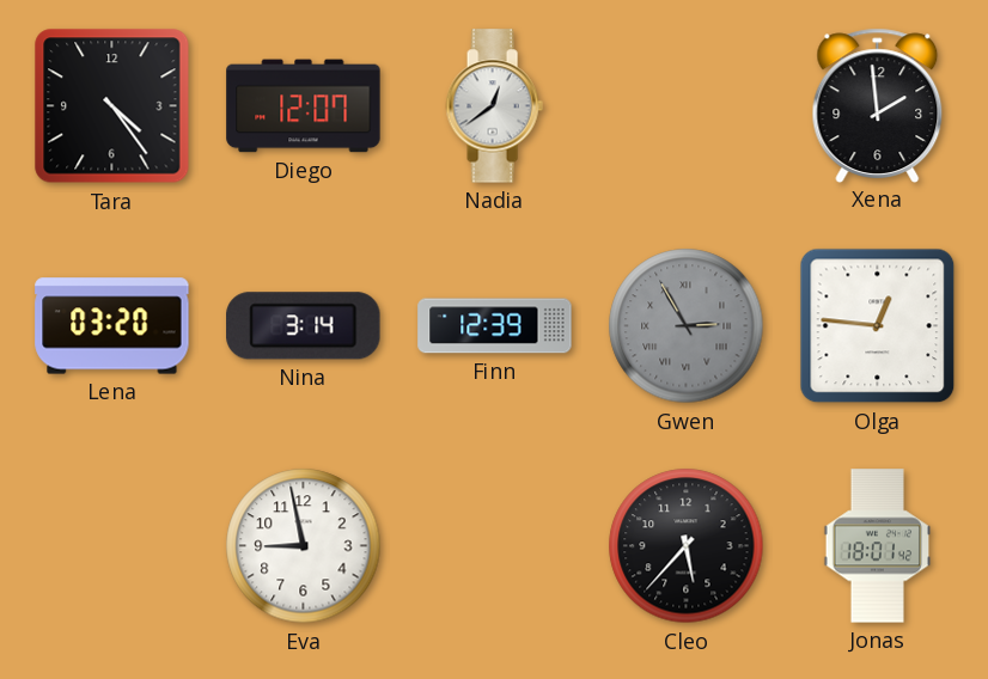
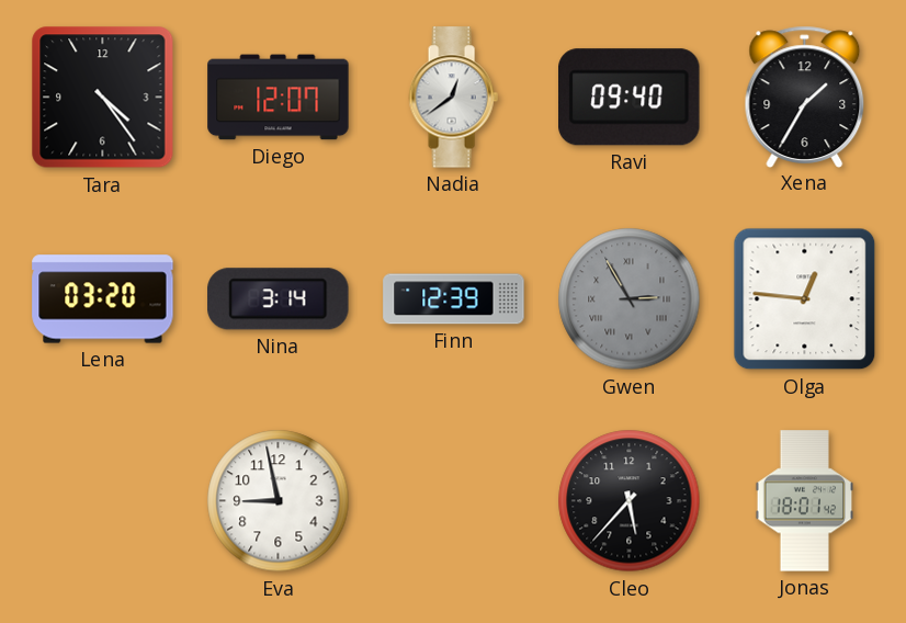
Ravi: none -> 09:40 (630, 98)
Xena: 1:59 -> 1:35 (805, 97)
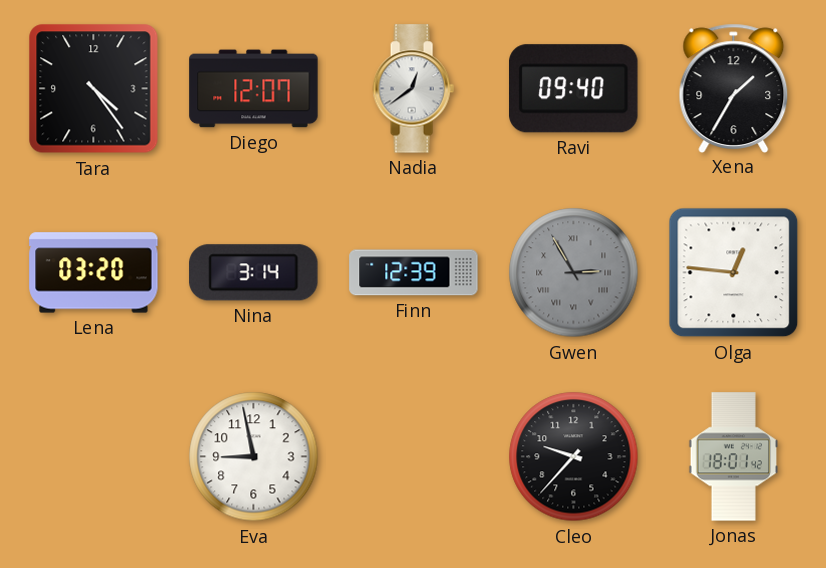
Cleo: 5:37 -> 9:37 (574, 457)
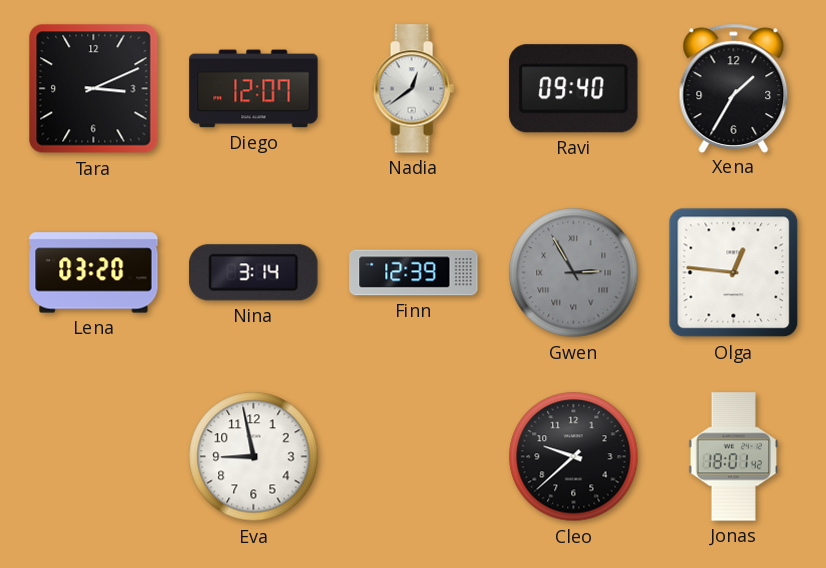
Tara: 4:24 -> 3:11 (94, 89)
Cleo: 9:37 -> 9:38 (574, 457)
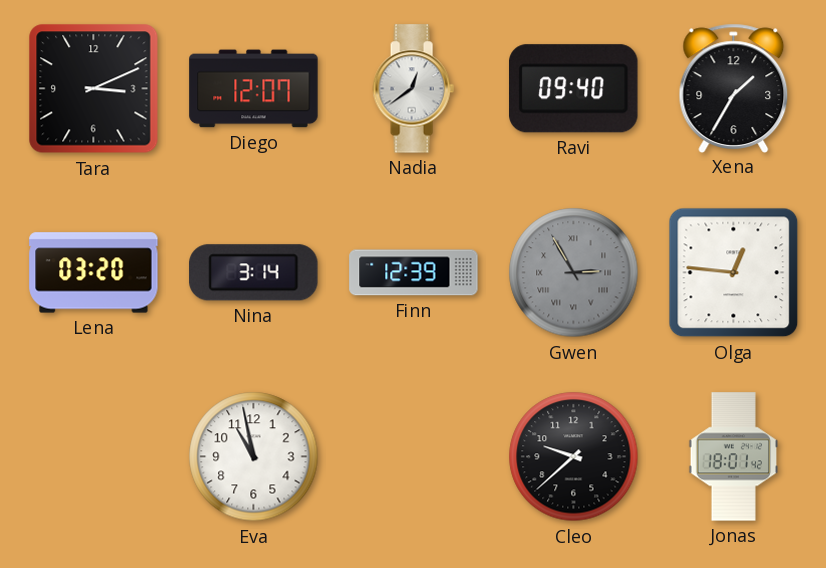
Eva: 8:58 -> 10:58 (254, 457)
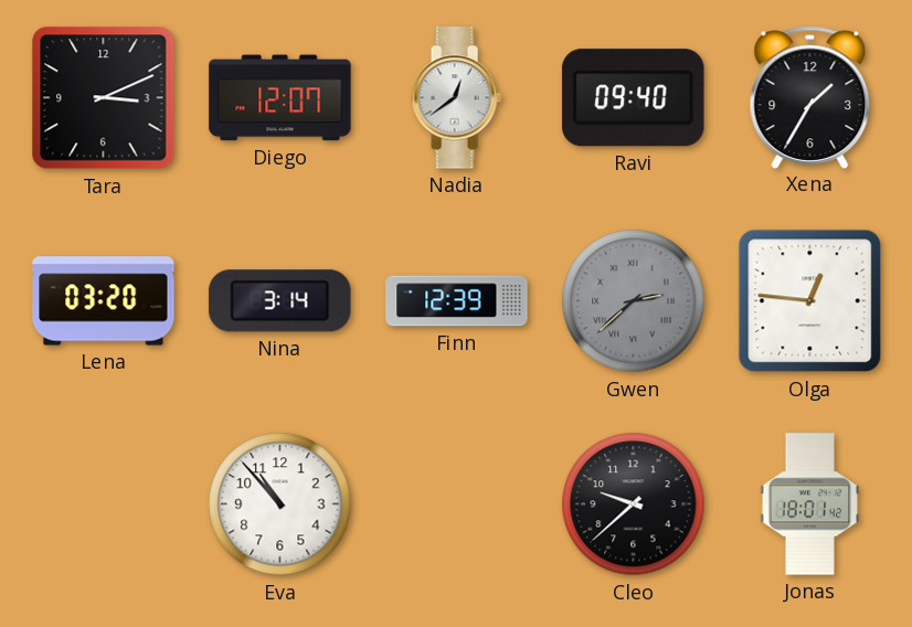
Gwen: 2:55 -> 2:38 (634, 301)
Eva: 10:58 -> 10:53 (280, 504)
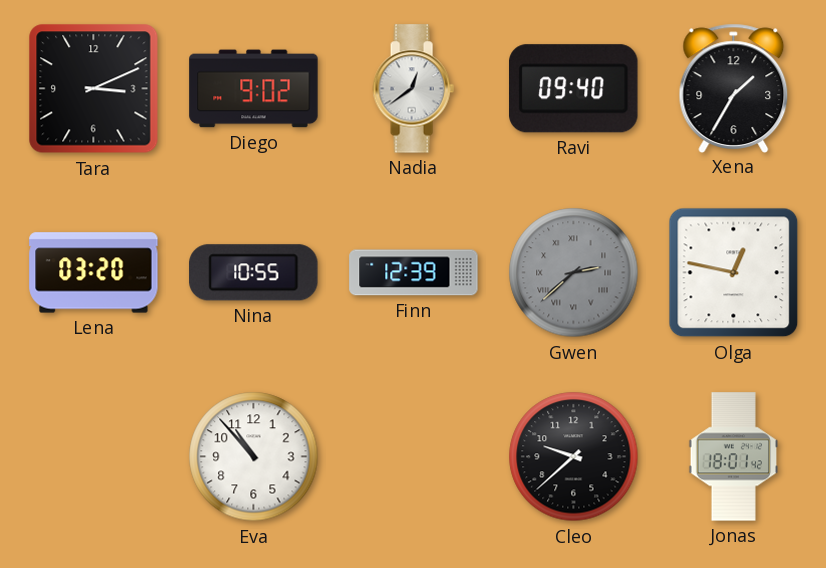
Diego: 12:07 -> 9:02 (254, 89)
Nina: 3:14 -> 10:55 (254, 273)
Olga: 12:46 -> 12:47 (734, 273)
